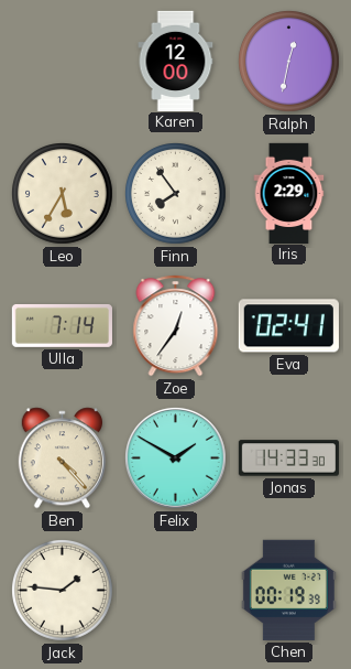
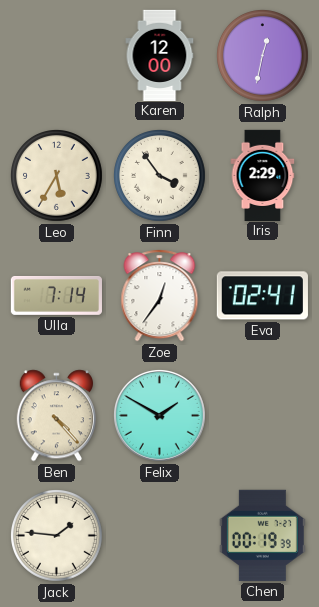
Finn: 7:54 -> 3:54 (160, 176)
Jonas: 14:33 -> none (288, 458)
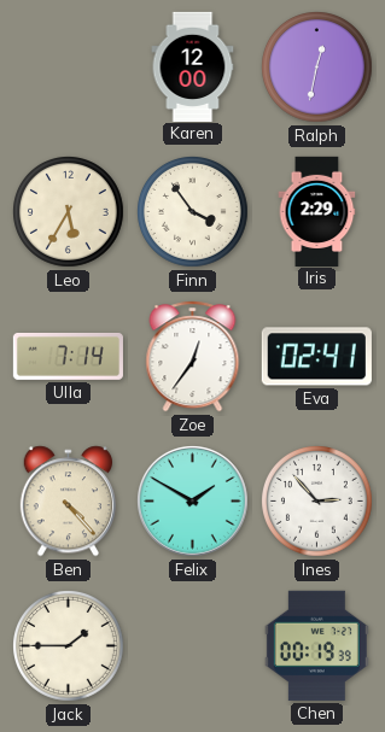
Ines: none -> 2:53 (317, 502)
Jack: 1:46 -> 1:45 (69, 646)
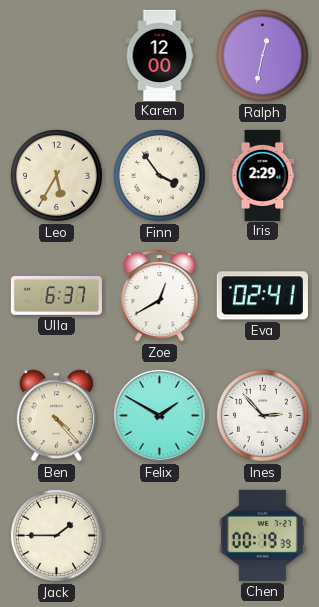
Ulla: 7:14 -> 6:37 (56, 295)
Zoe: 12:36 -> 12:40 (160, 296)
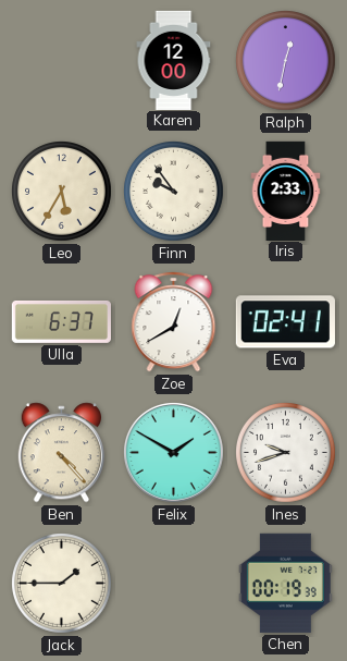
Finn: 3:54 -> 9:54 (174, 192)
Iris: 2:29 -> 2:33 (286, 191)
Ines: 2:53 -> 9:42 (286, 453)
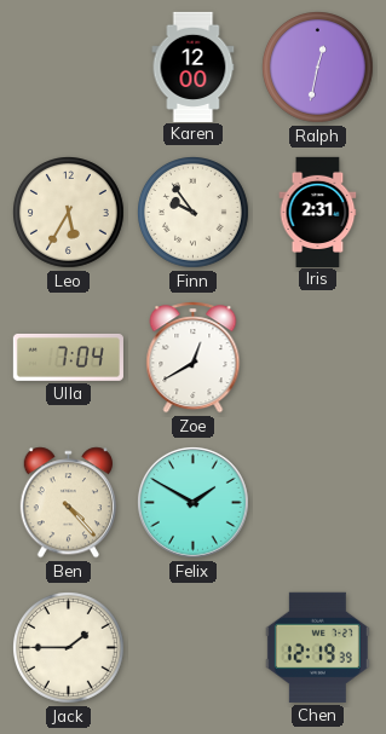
Iris: 2:33 -> 2:31 (318, 212)
Ulla: 6:37 -> 7:04 (68, 357)
Eva: 02:41 -> none (285, 322)
Ines: 9:42 -> none (286, 453)
Chen: 00:19 -> 12:19 (317, 647)
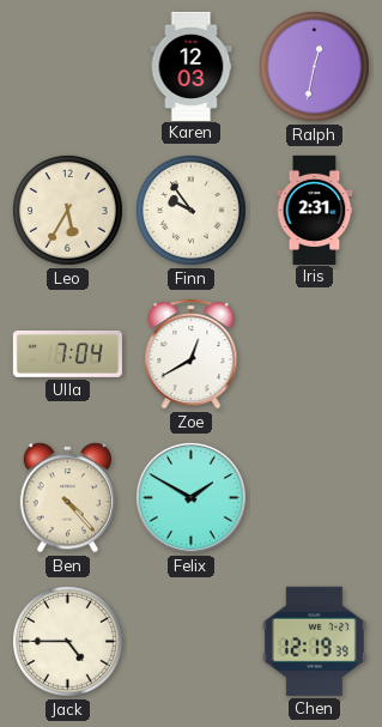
Karen: 12:00 -> 12:03 (192, 66)
Jack: 1:45 -> 4:45 (68, 642)
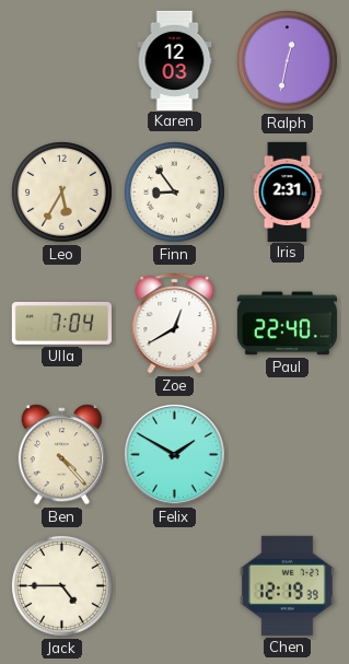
Finn: 9:54 -> 8:54 (175, 193)
Paul: none -> 22:40 (287, 324)
